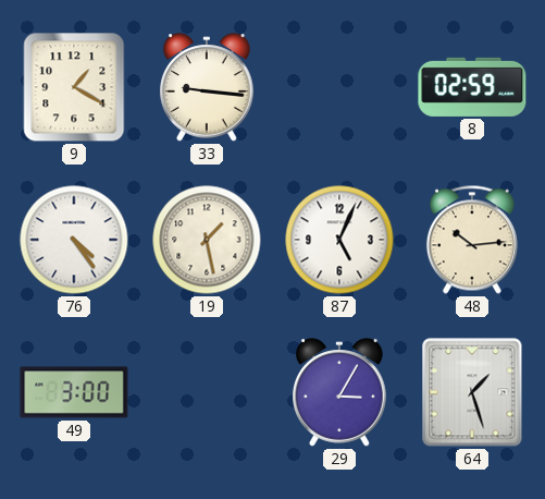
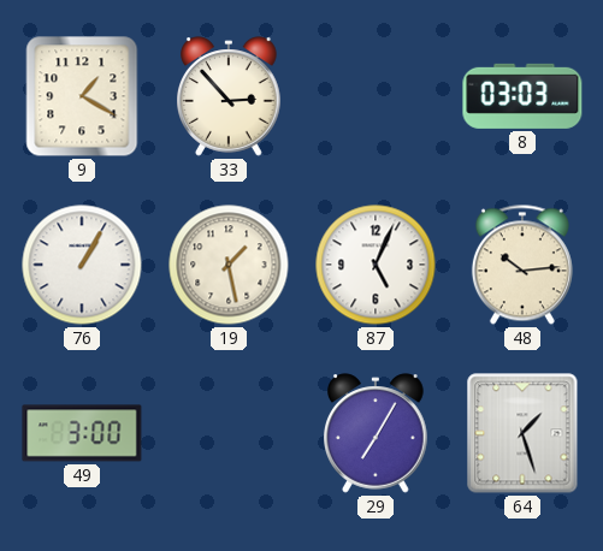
33: 9:16 -> 2:53 (230, 96)
8: 02:59 -> 03:03 (522, 96)
76: 4:24 -> 1:05 (82, 265)
29: 3:05 -> 7:05 (377, 433)
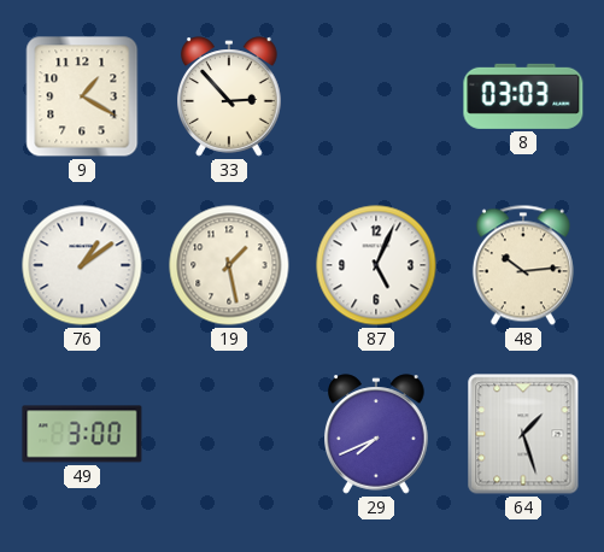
76: 1:05 -> 1:09 (82, 265)
29: 7:05 -> 7:41 (377, 434)
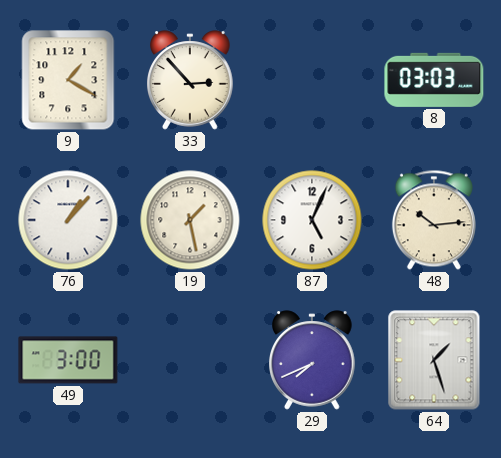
76: 1:09 -> 1:07 (68, 220)
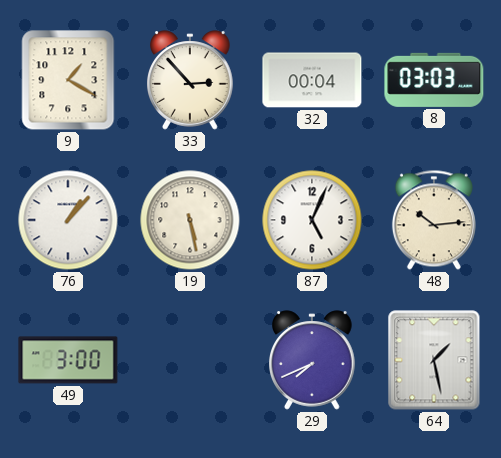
32: none -> 00:04 (312, 80)
19: 1:28 -> 5:28 (190, 220)
64: 1:27 -> 1:28 (434, 360)
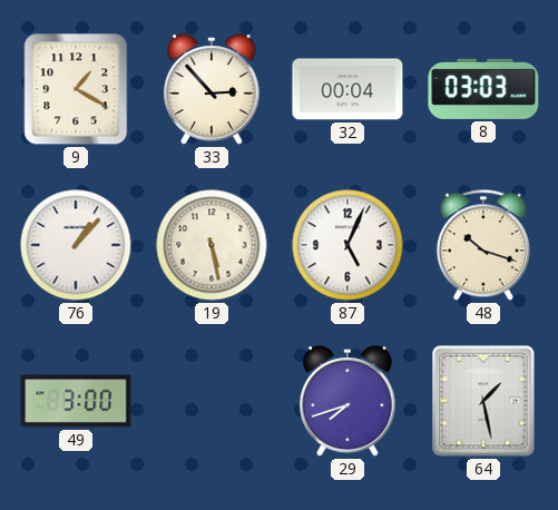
48: 10:14 -> 10:18 (483, 245)
29: 7:41 -> 7:42 (349, 401)
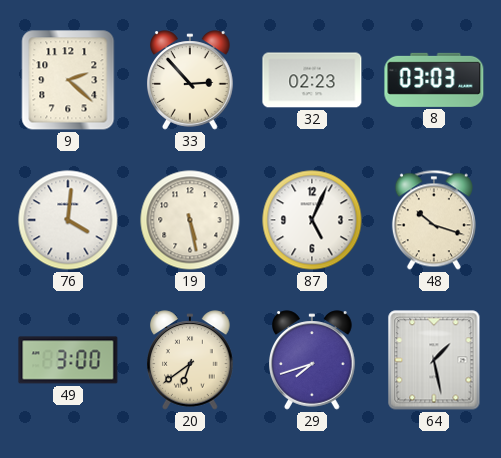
9: 1:20 -> 2:22 (68, 80)
32: 00:04 -> 02:23 (312, 80)
76: 1:07 -> 4:01 (68, 220)
20: none -> 6:39 (191, 360)
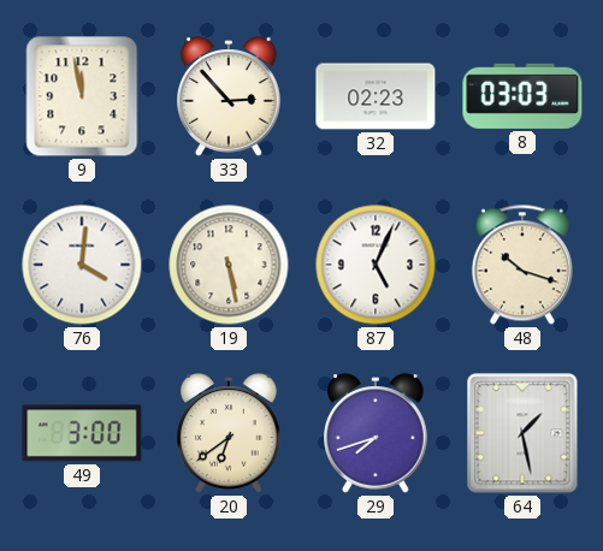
9: 2:22 -> 11:58 (82, 96)
